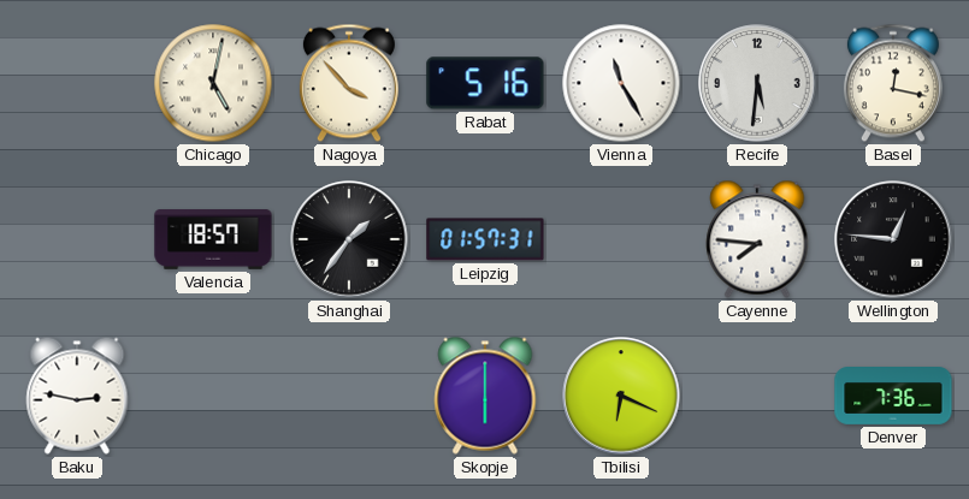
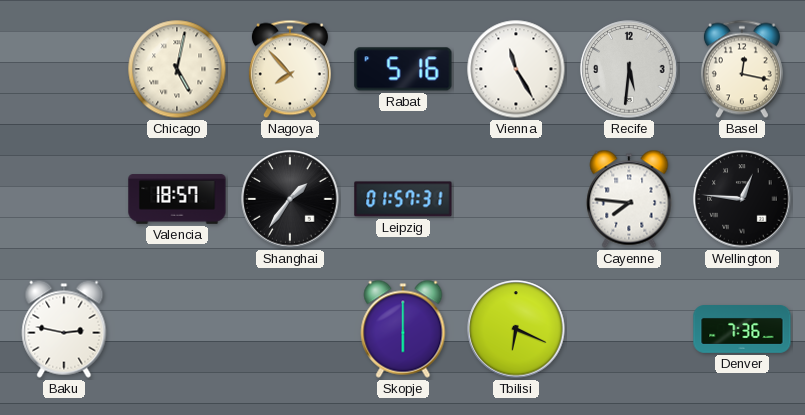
Nagoya: 3:53 -> 7:53 (290, 69)
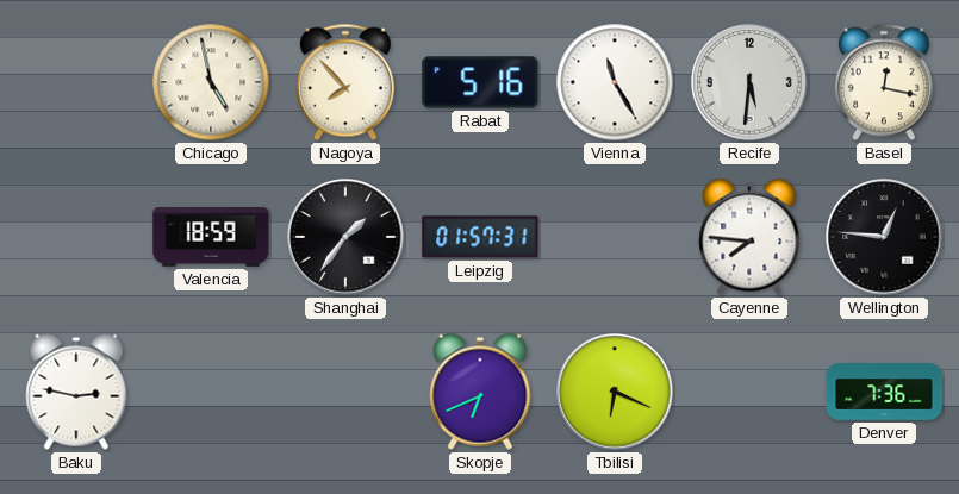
Chicago: 5:02 -> 4:58 (211, 82)
Valencia: 18:57 -> 18:59 (211, 237)
Skopje: 6:00 -> 6:41 (480, 392)
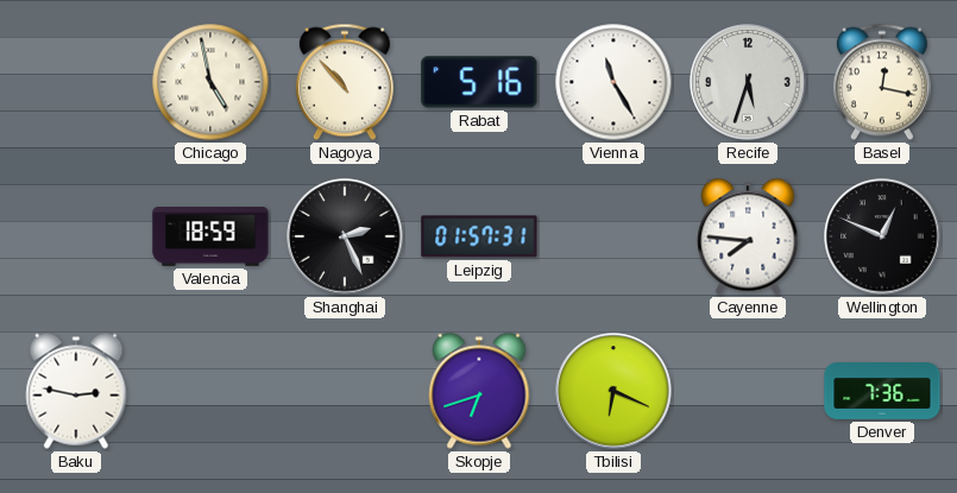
Nagoya: 7:53 -> 10:53 (345, 82)
Recife: 5:31 -> 5:33 (748, 82)
Shanghai: 1:36 -> 2:26 (345, 236)
Wellington: 12:46 -> 12:49 (882, 236)
Skopje: 6:41 -> 6:42 (479, 391)
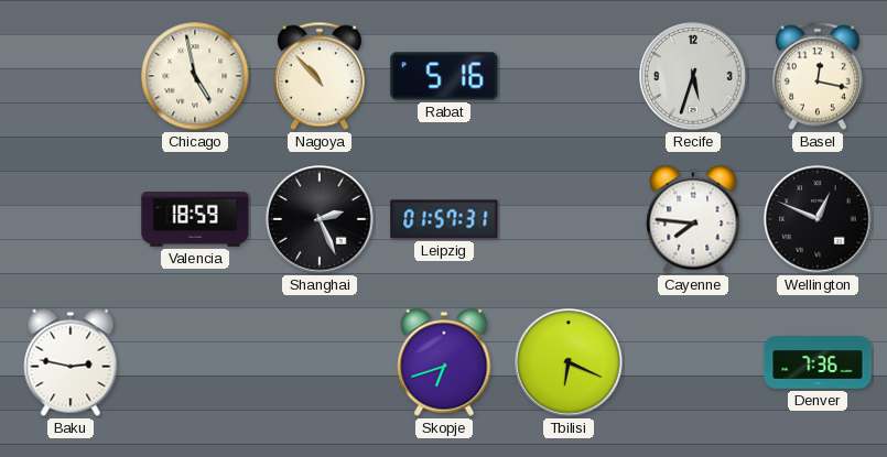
Vienna: 11:25 -> none (613, 82)
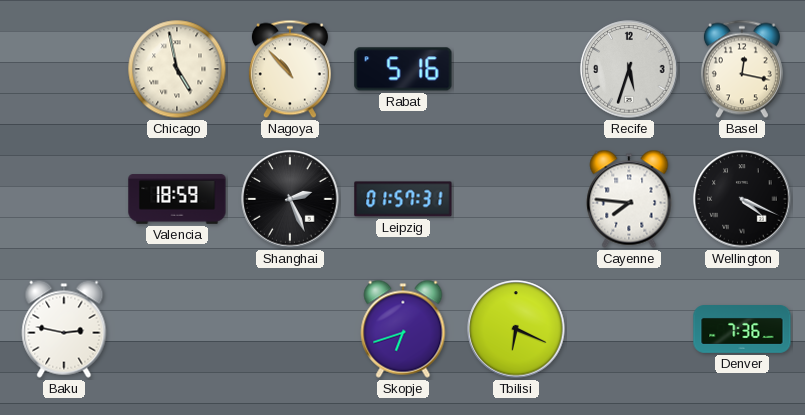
Wellington: 12:49 -> 4:19 (742, 199)
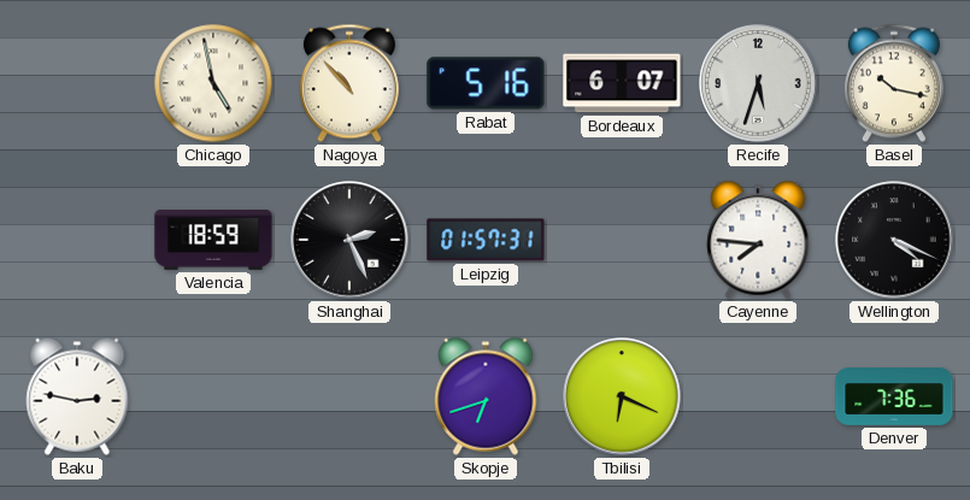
Bordeaux: none -> 6:07 (622, 83)
Basel: 12:17 -> 10:17 (894, 83)
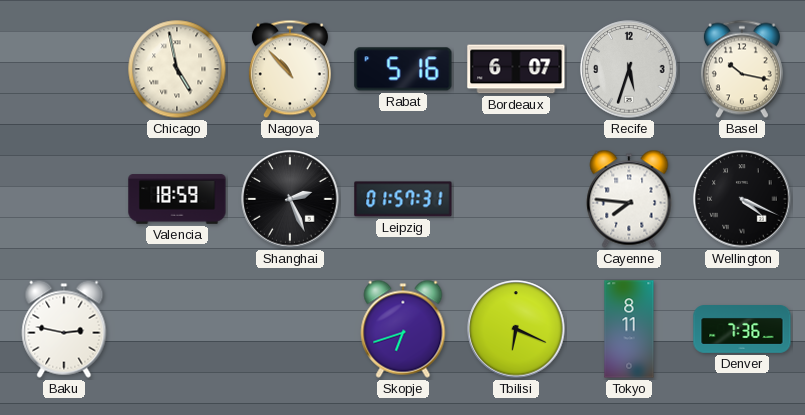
Tokyo: none -> 8:11 (629, 329)
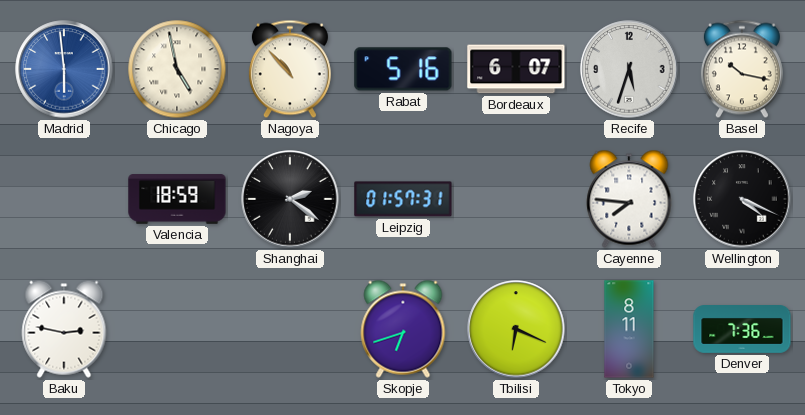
Madrid: none -> 5:59 (64, 69)
Shanghai: 2:26 -> 2:21 (290, 199)
